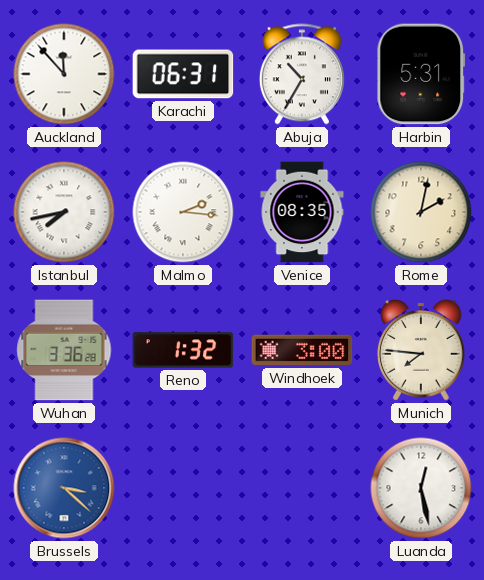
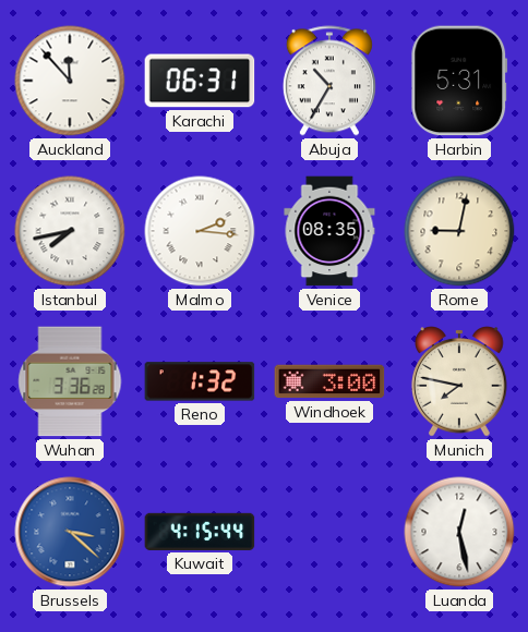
Rome: 2:02 -> 9:02 (459, 231)
Munich: 7:46 -> 7:47 (459, 381)
Kuwait: none -> 4:15 (200, 532)
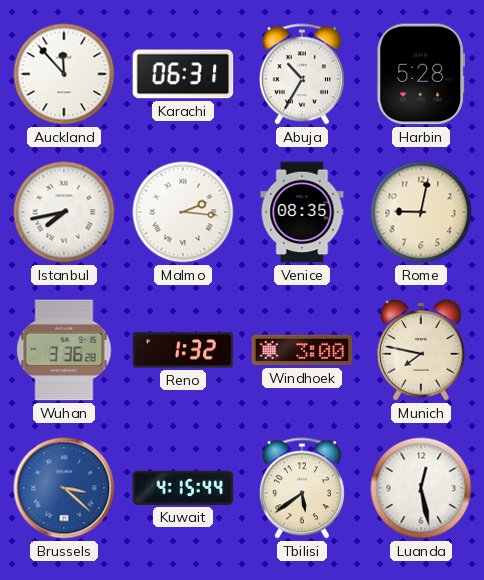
Harbin: 5:31 -> 5:28 (421, 74)
Tbilisi: none -> 5:39 (302, 488)
